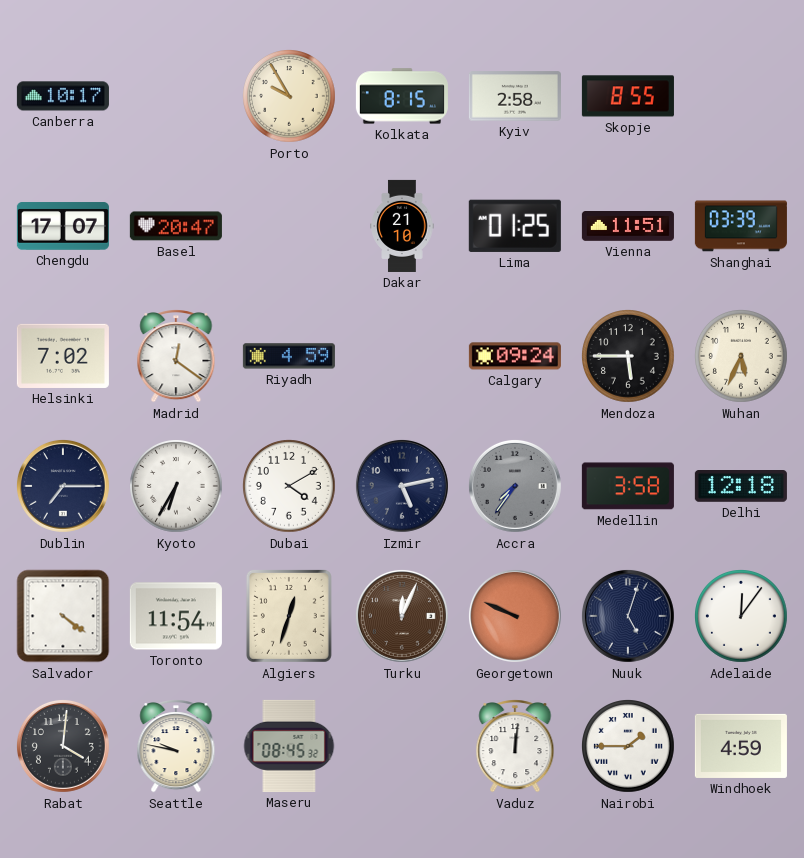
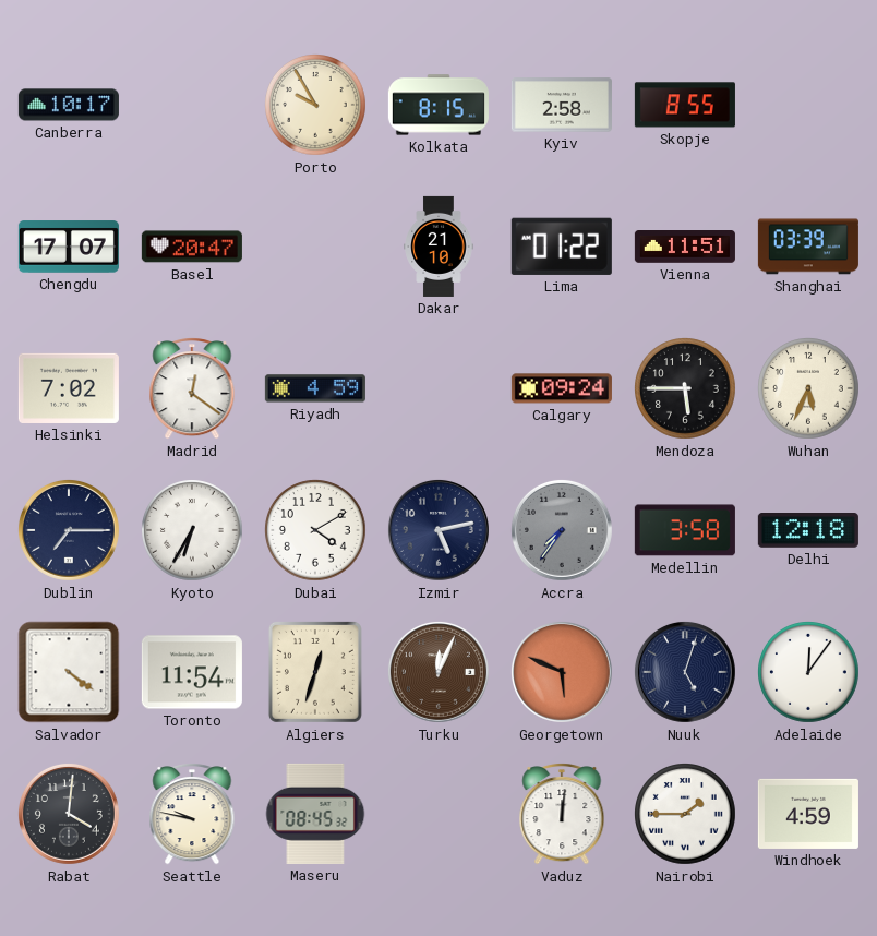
Lima: 01:25 -> 01:22 (562, 247)
Georgetown: 9:49 -> 5:49 (562, 672)
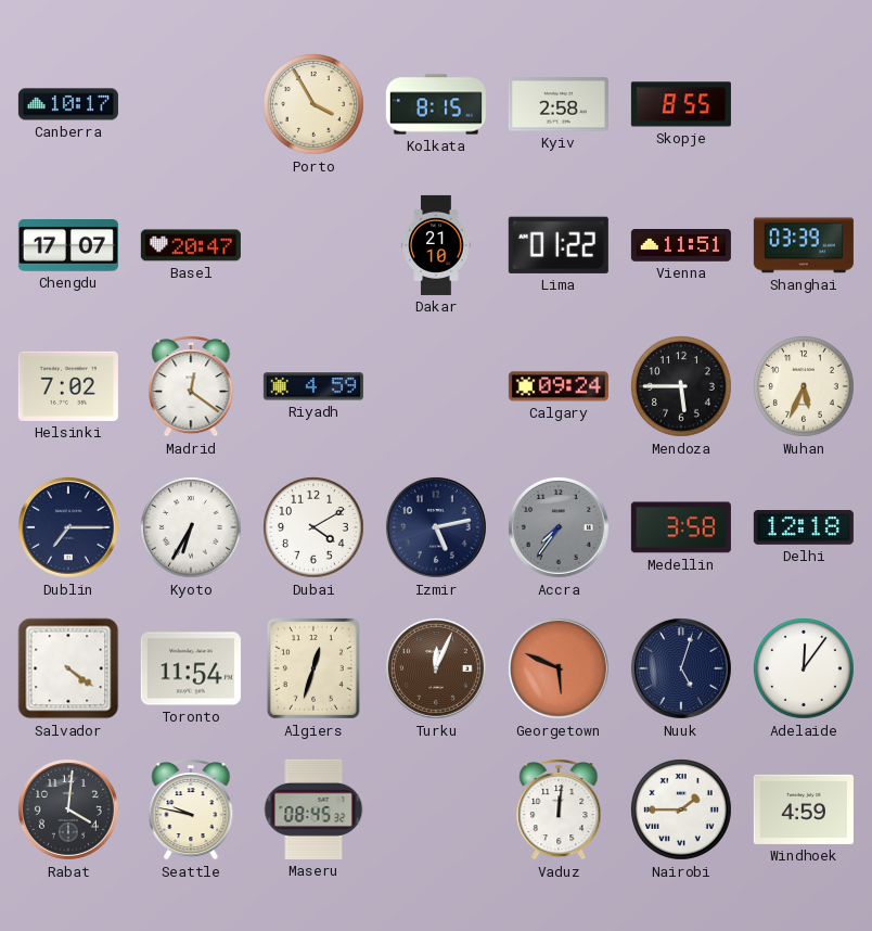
Porto: 9:55 -> 3:55 (315, 105)
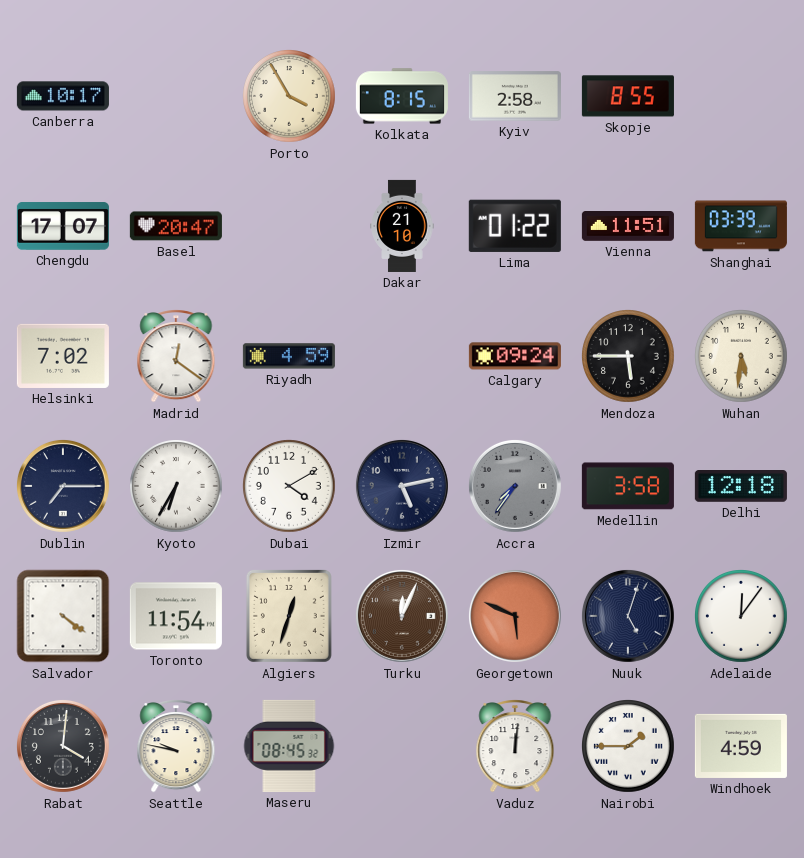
Wuhan: 5:34 -> 5:31 (742, 357)
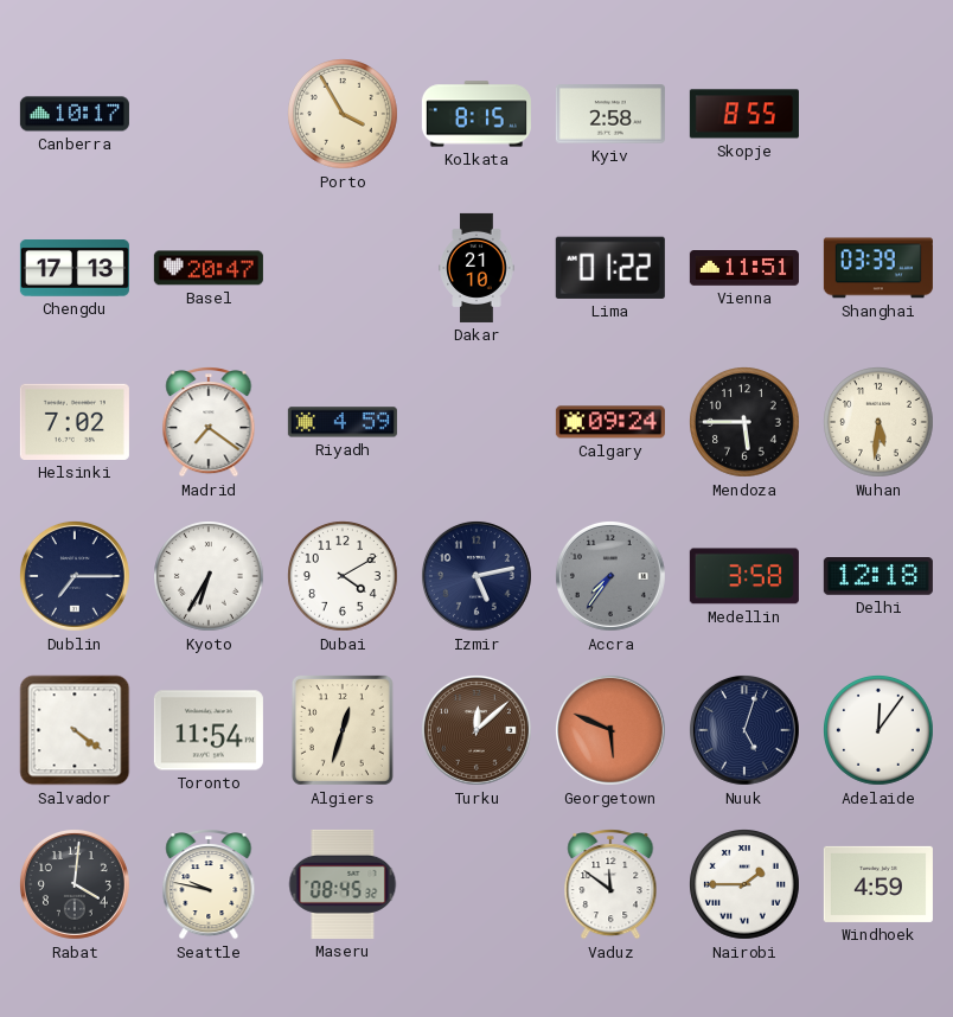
Chengdu: 17:07 -> 17:13 (75, 268)
Madrid: 12:21 -> 7:21 (209, 423)
Turku: 12:04 -> 12:08 (476, 730)
Vaduz: 12:01 -> 11:51 (610, 885)
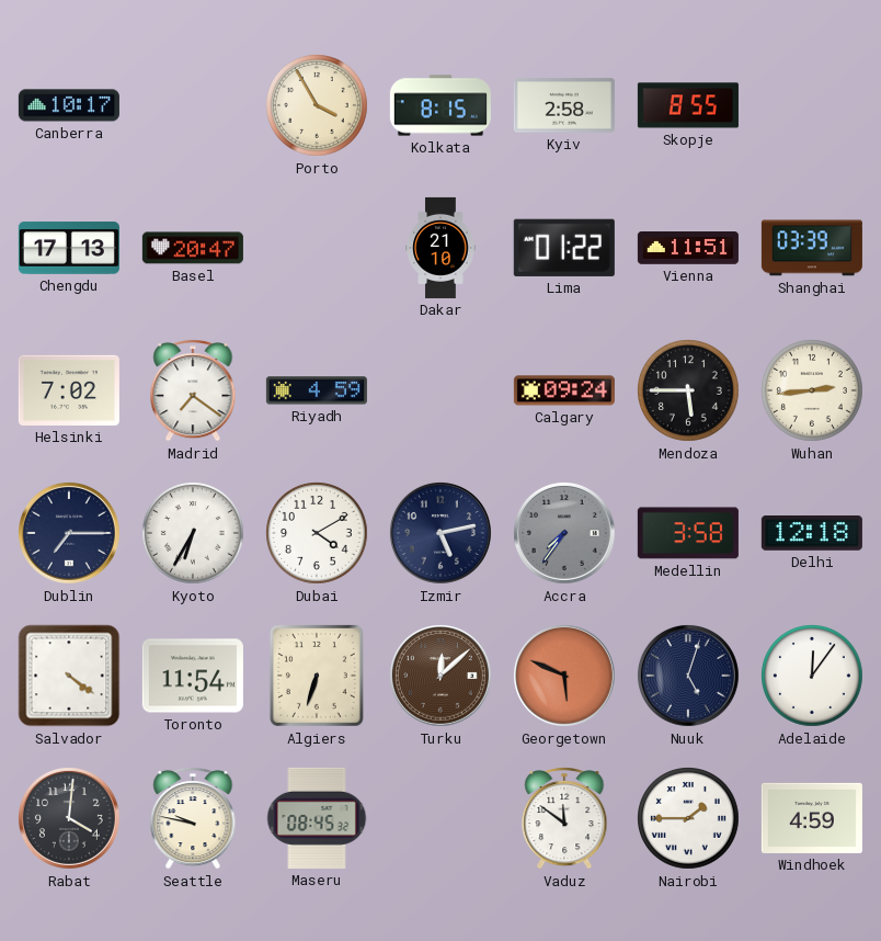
Wuhan: 5:31 -> 2:44 (813, 392)
Algiers: 12:33 -> 6:33 (317, 676)
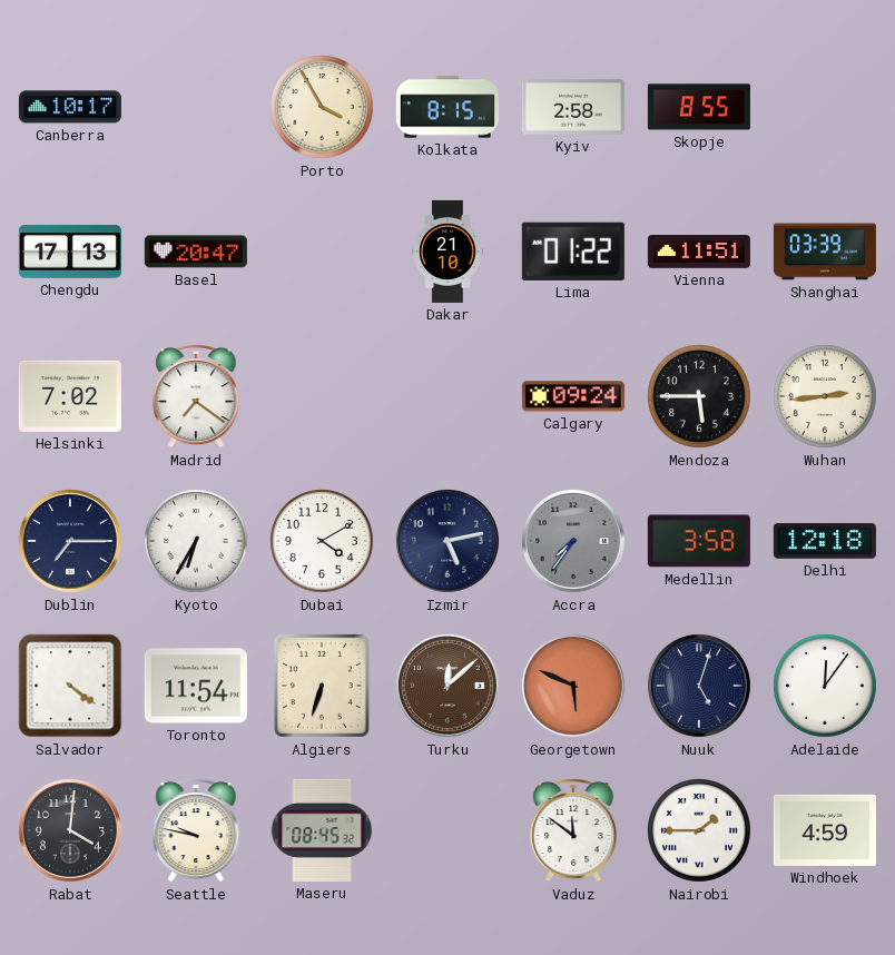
Riyadh: 4:59 -> none (317, 390)
